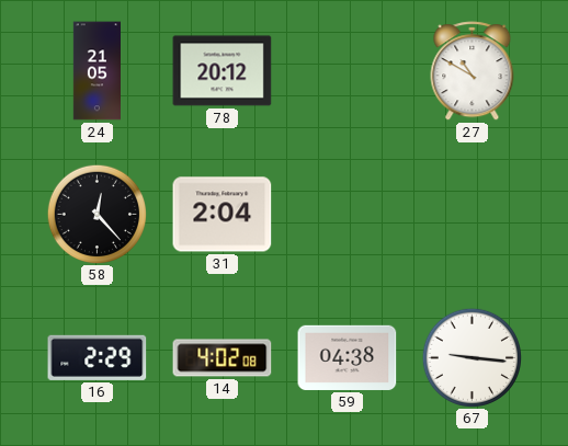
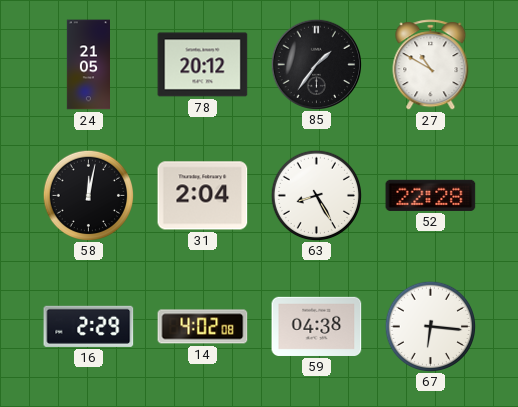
85: none -> 1:36 (316, 64)
58: 12:23 -> 12:02 (88, 195)
63: none -> 8:25 (316, 195)
52: none -> 22:28 (431, 195)
67: 9:16 -> 6:16 (430, 326)
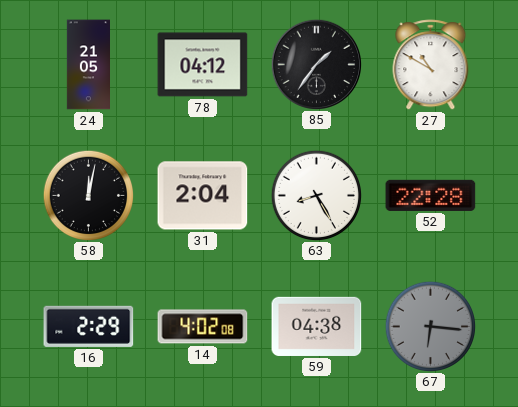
78: 20:12 -> 04:12 (203, 65)
67 dial: white -> grey (430, 326)
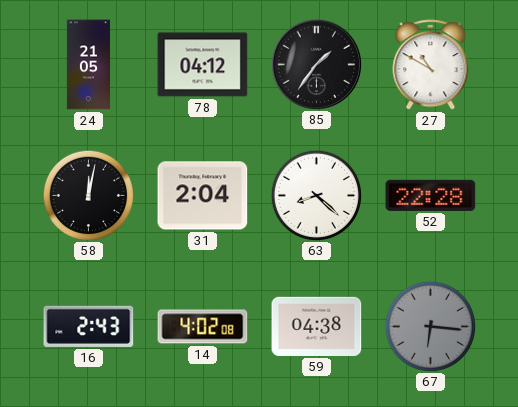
63: 8:25 -> 8:22 (316, 195)
16: 2:29 -> 2:43 (89, 326)
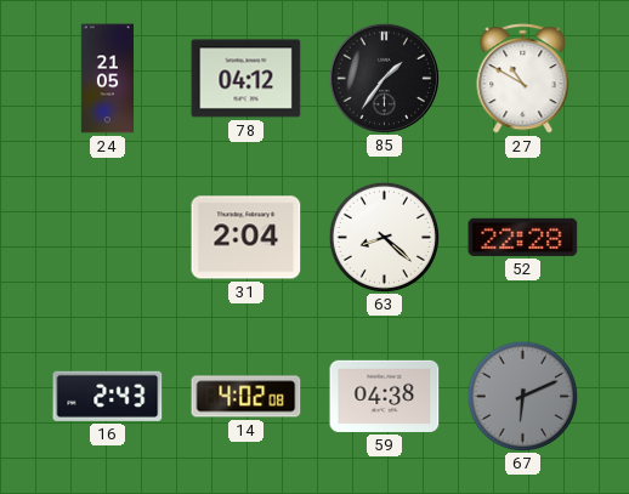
58: 12:02 -> none (88, 195)
67: 6:16 -> 6:11 (522, 396)
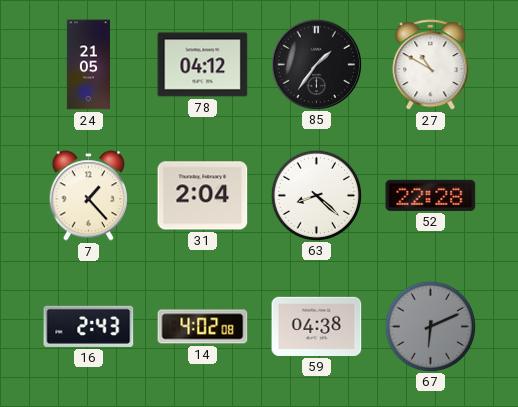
7: none -> 1:23 (88, 196)
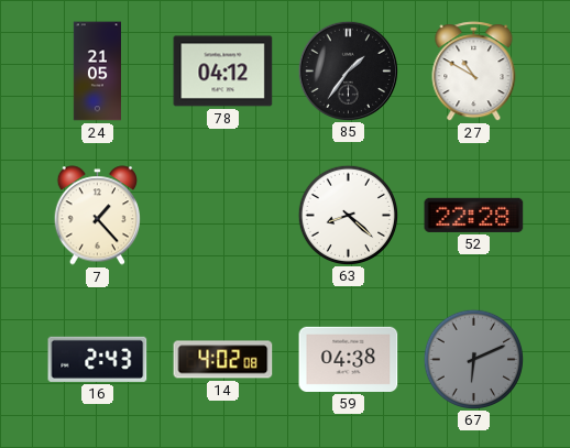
31: 2:04 -> none (203, 196)
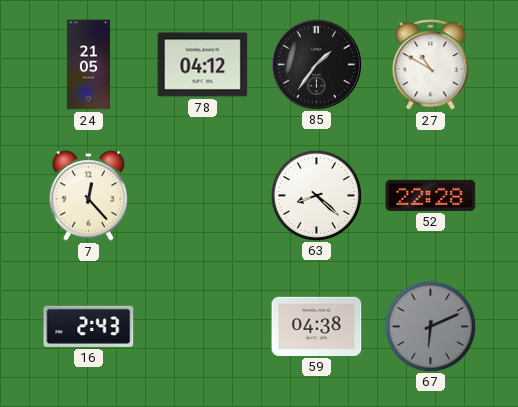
7: 1:23 -> 12:23 (88, 196)
14: 4:02 -> none (223, 360)
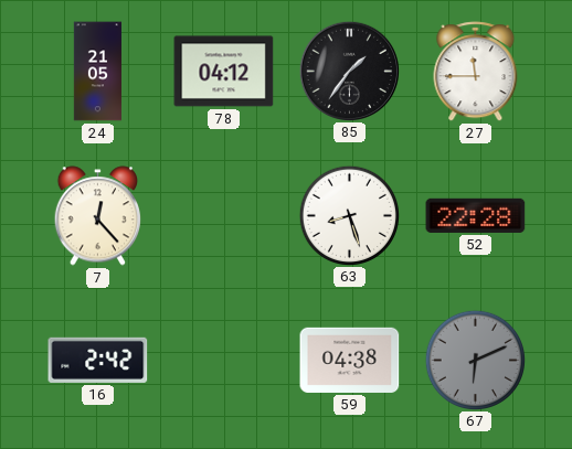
27: 10:50 -> 11:45 (476, 72)
63: 8:22 -> 8:27 (349, 215)
16: 2:43 -> 2:42 (98, 360)
